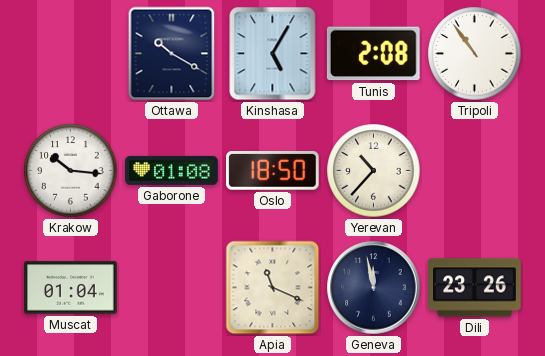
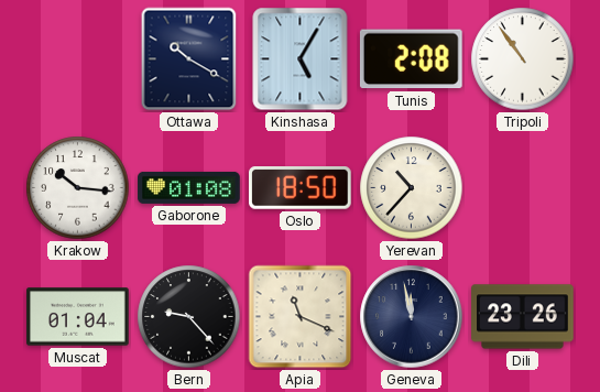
Bern: none -> 9:23 (189, 317)
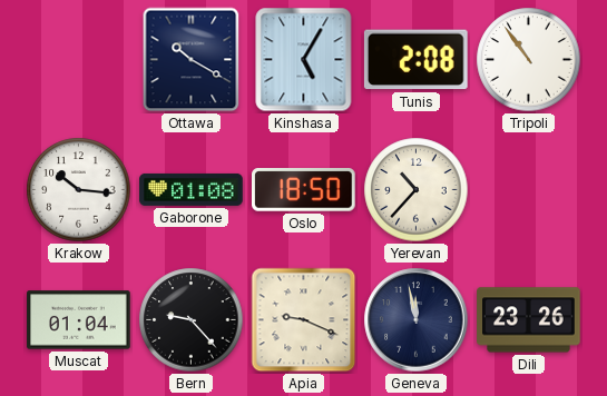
Apia: 11:19 -> 9:19 (304, 320)
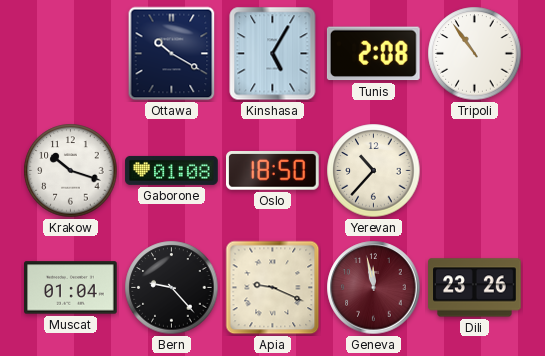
Krakow: 10:16 -> 10:18 (71, 171)
Geneva dial: navy -> burgundy (374, 288)
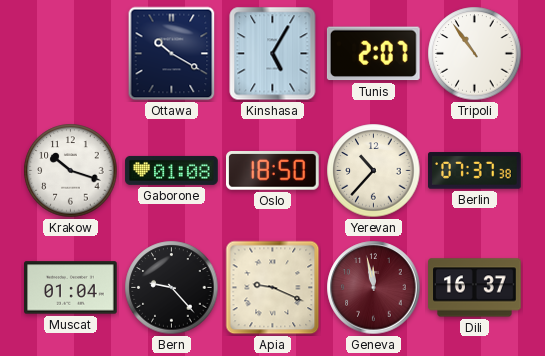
Tunis: 2:08 -> 2:07 (373, 54)
Berlin: none -> 07:37 (475, 171)
Dili: 23:26 -> 16:37 (475, 288)
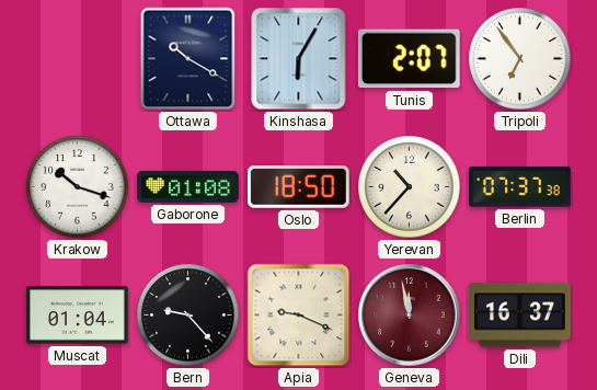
Kinshasa: 5:05 -> 6:05 (299, 59)
Tripoli: 10:54 -> 6:54 (520, 59)
